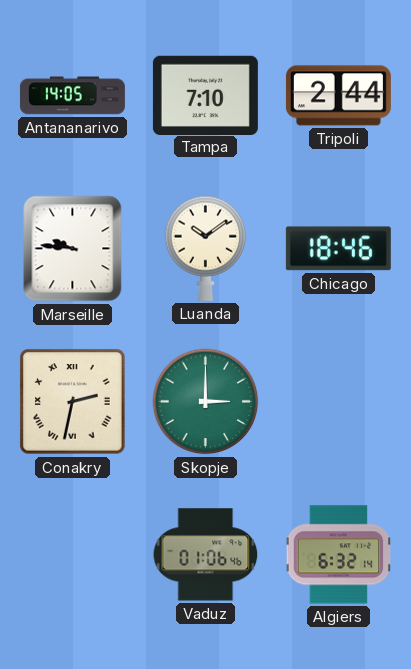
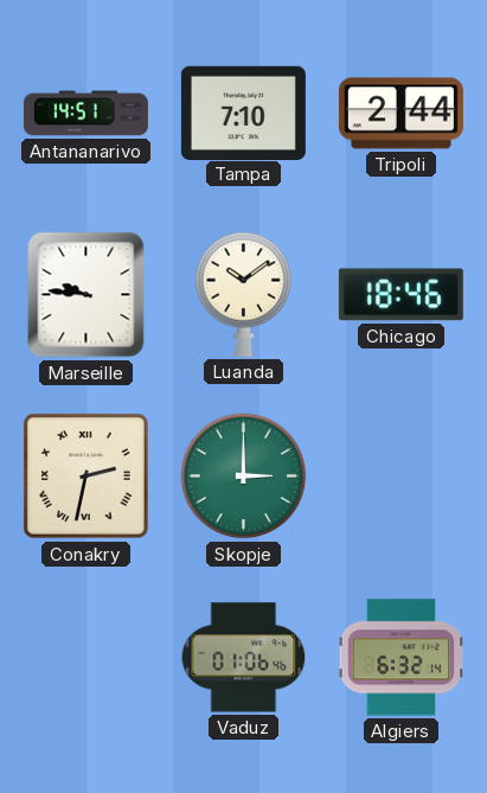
Antananarivo: 14:05 -> 14:51 (85, 114)
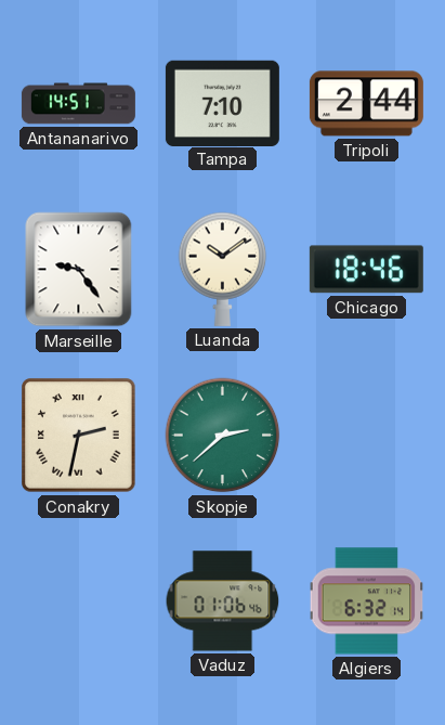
Marseille: 9:46 -> 9:24 (79, 270)
Skopje: 3:00 -> 2:38 (223, 436)
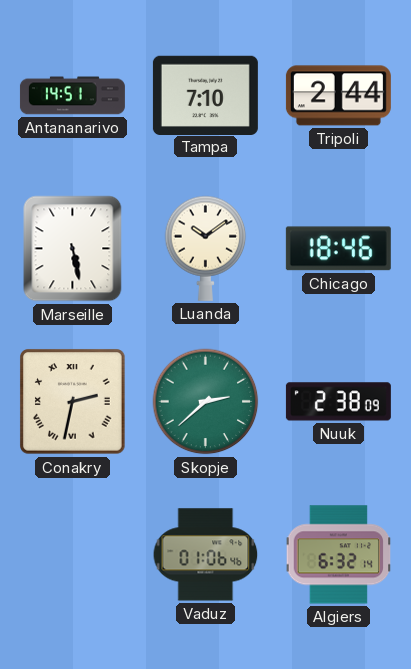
Marseille: 9:24 -> 5:28 (73, 249)
Nuuk: none -> 2:38 (338, 402)
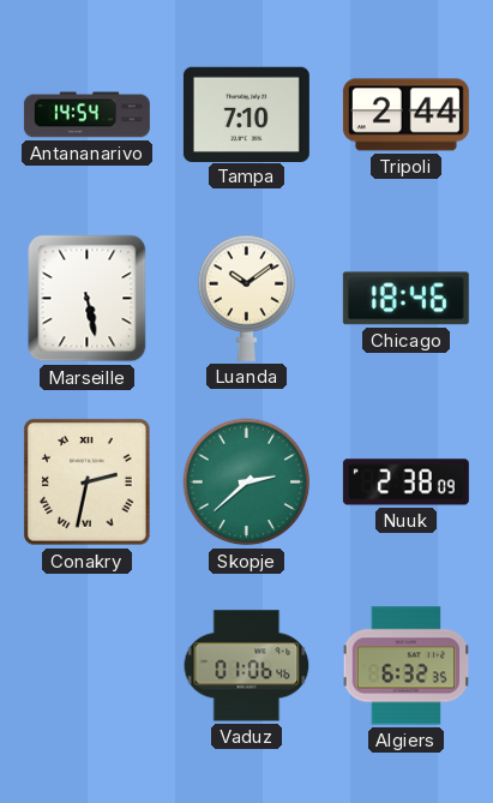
Antananarivo: 14:51 -> 14:54 (86, 115)
Algiers: 6:32:14 -> 6:32:35 (407, 666)
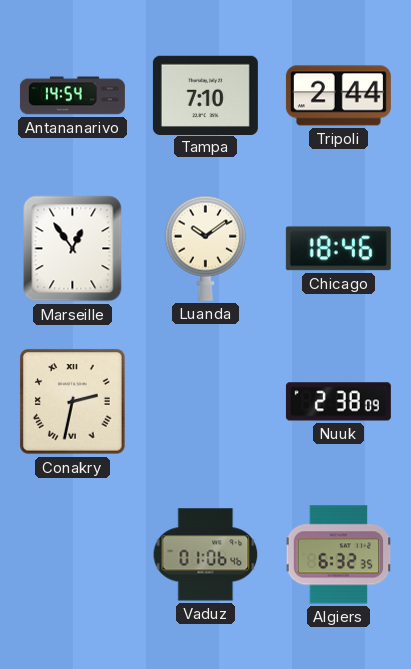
Marseille: 5:28 -> 12:54 (73, 249)
Skopje: 2:38 -> none (247, 483)
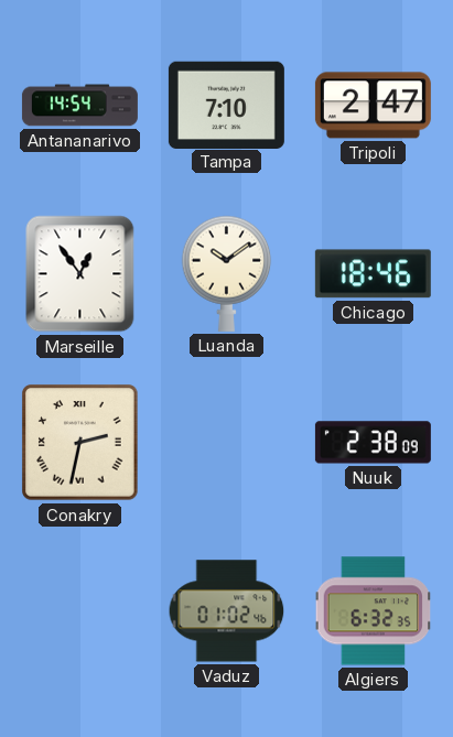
Tripoli: 2:44 -> 2:47 (373, 106)
Vaduz: 01:06 -> 01:02 (227, 611)
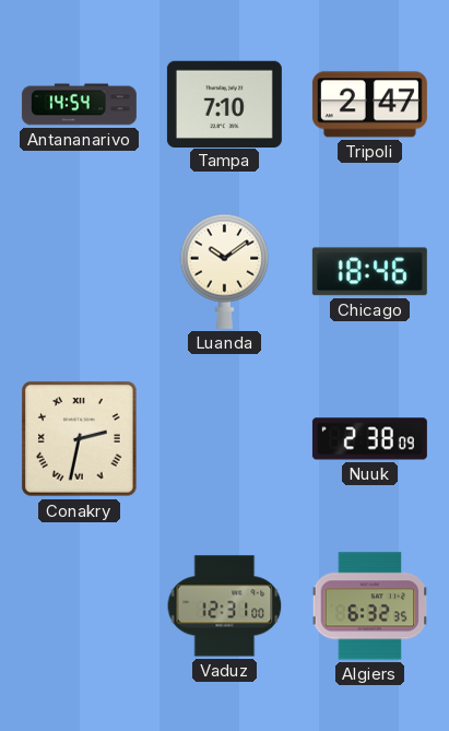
Marseille: 12:54 -> none (80, 274)
Vaduz: 01:02 -> 12:31 (225, 606)
